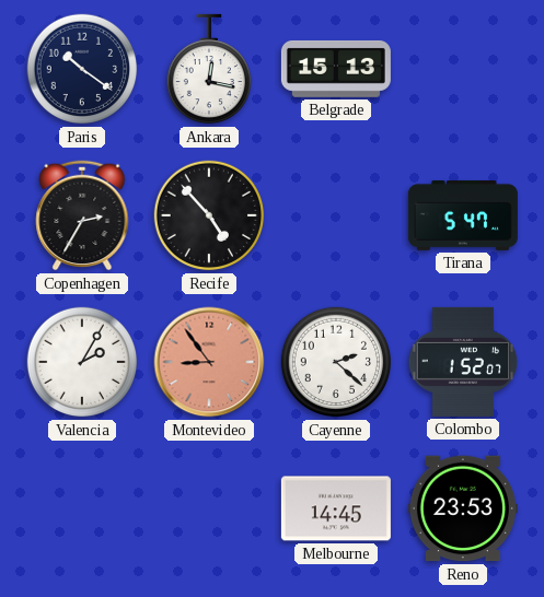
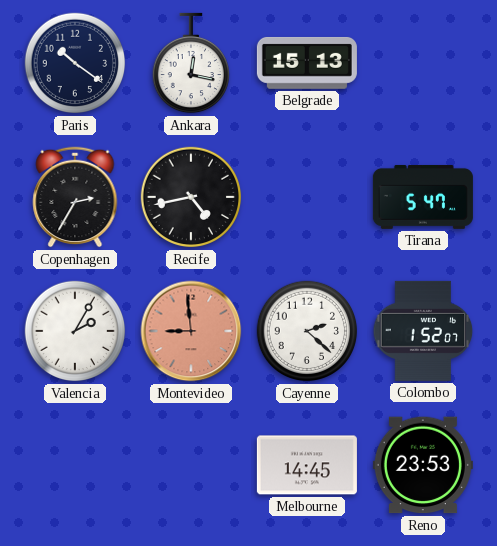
Recife: 4:53 -> 4:43 (191, 197)
Montevideo: 8:54 -> 8:59 (191, 331)
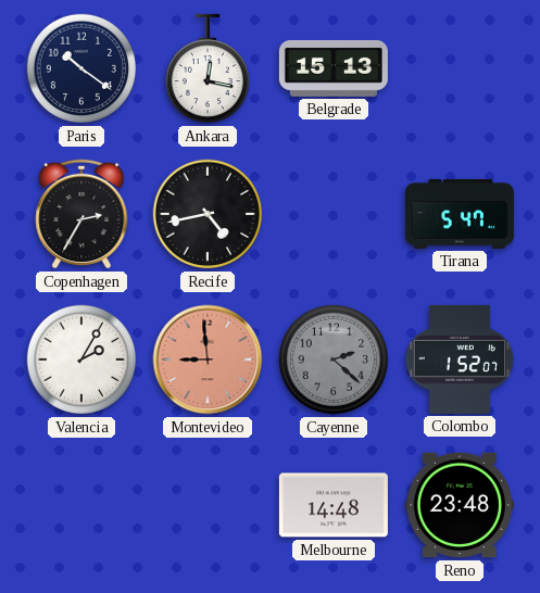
Cayenne dial: white -> grey (334, 359)
Melbourne: 14:45 -> 14:48 (334, 505)
Reno: 23:53 -> 23:48 (460, 505)
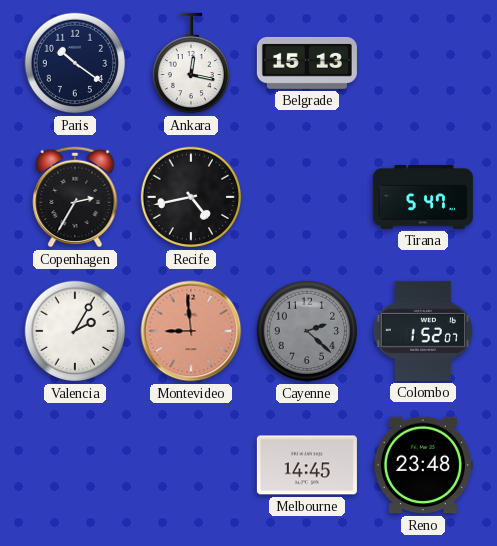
Melbourne: 14:48 -> 14:45 (307, 465)
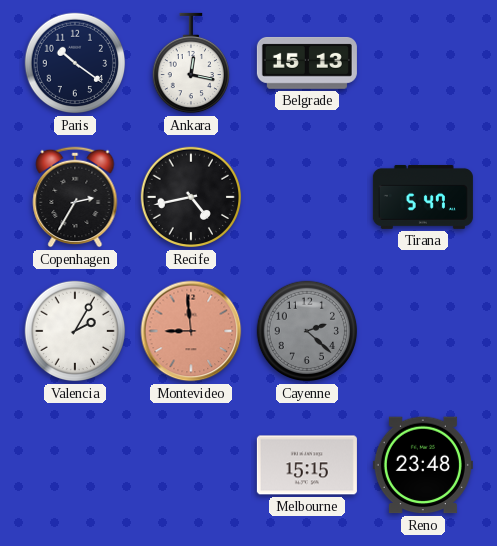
Colombo: 1:52 -> none (423, 331)
Melbourne: 14:45 -> 15:15 (307, 465)
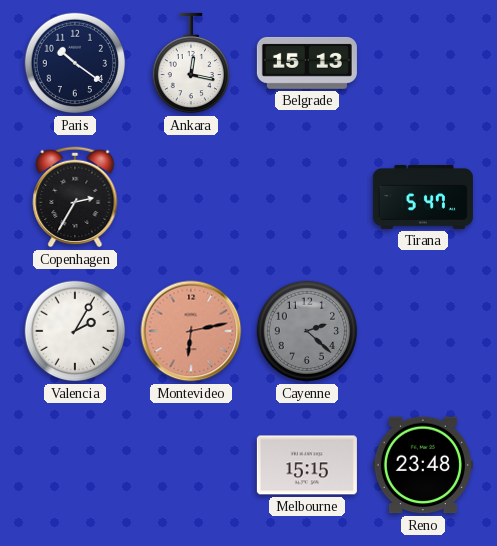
Recife: 4:43 -> none (191, 197)
Montevideo: 8:59 -> 6:13 (191, 331)
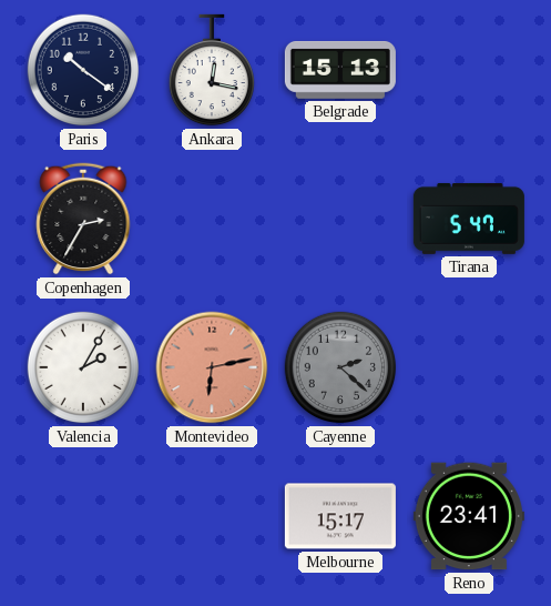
Melbourne: 15:15 -> 15:17 (340, 516)
Reno: 23:48 -> 23:41 (469, 516)
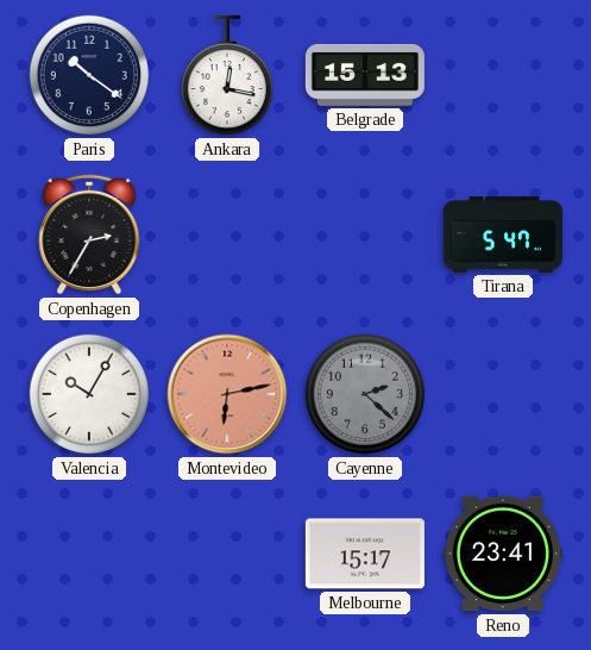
Valencia: 2:05 -> 10:05 (89, 394)
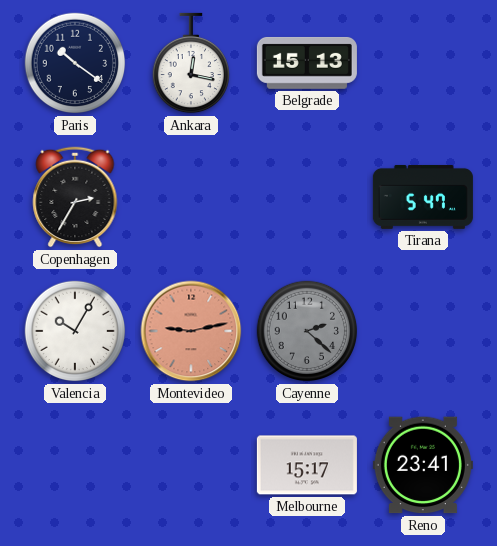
Montevideo: 6:13 -> 9:13 (191, 331)
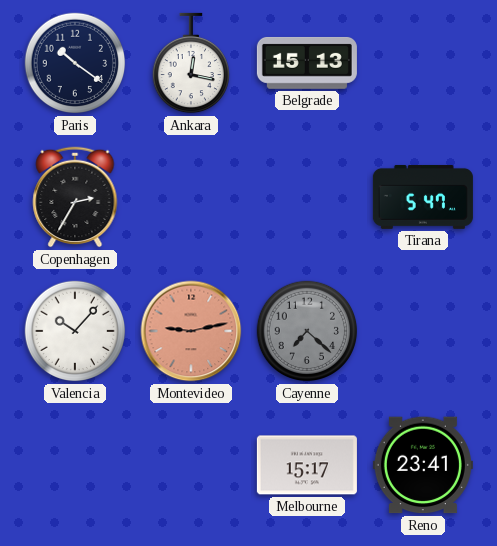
Valencia: 10:05 -> 10:07 (75, 331)
Cayenne: 2:22 -> 7:22 (307, 331)
